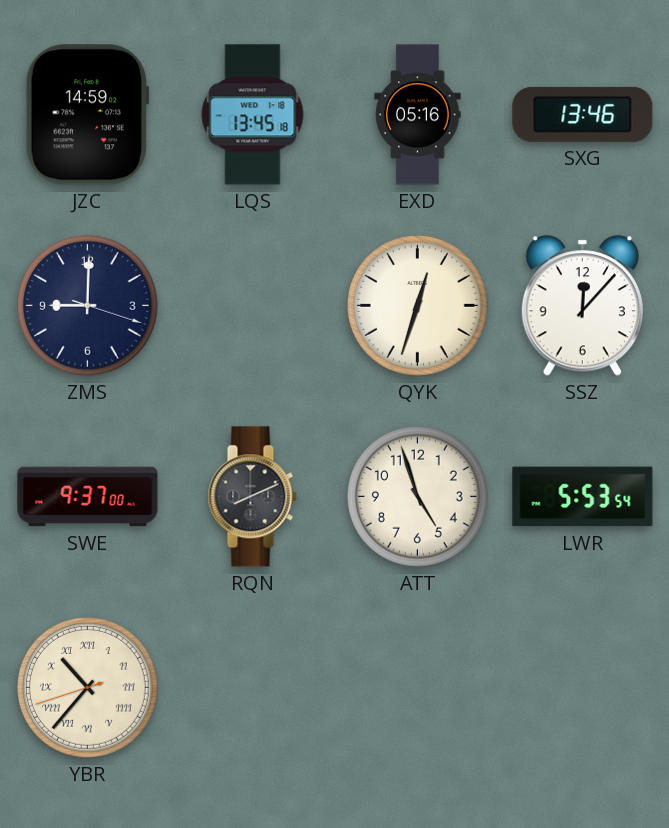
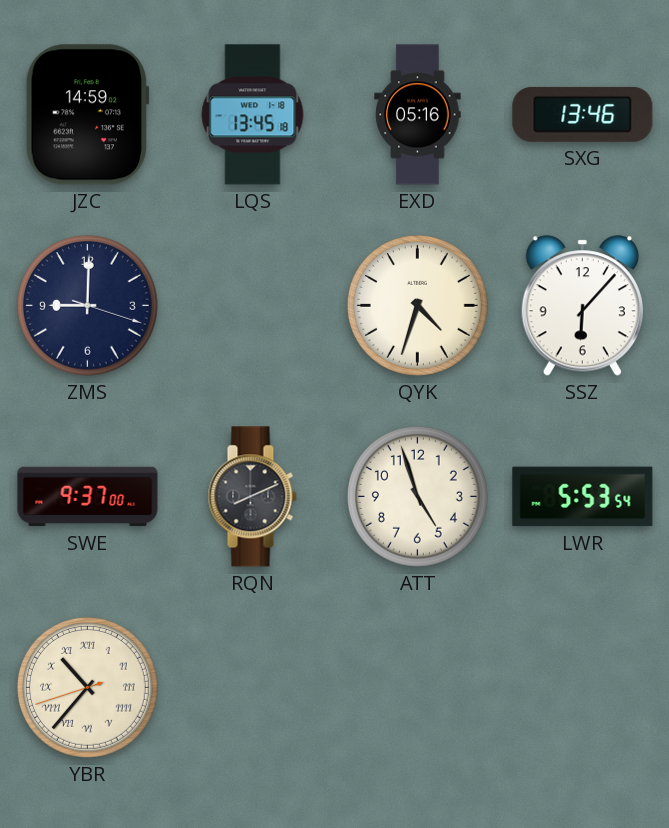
QYK: 12:33 -> 4:33 (417, 305)
SSZ: 12:07 -> 6:07 (582, 306)
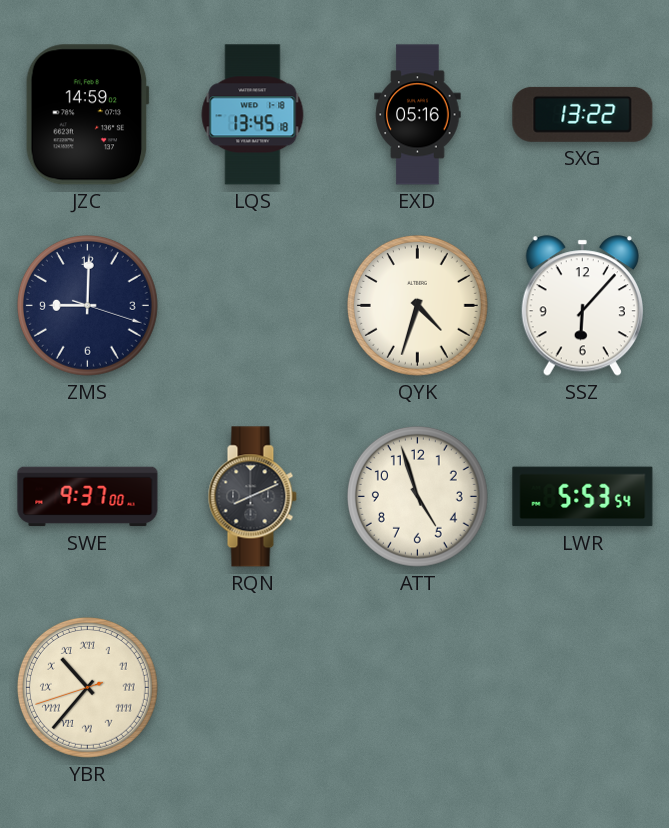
SXG: 13:46 -> 13:22 (583, 114)
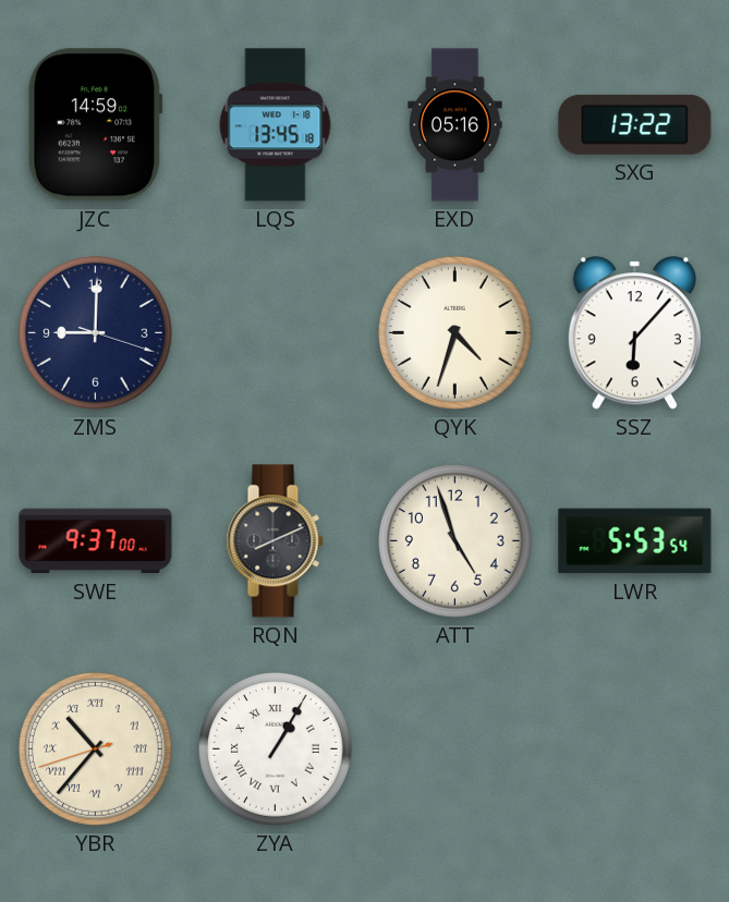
ZYA: none -> 1:05 (275, 748)
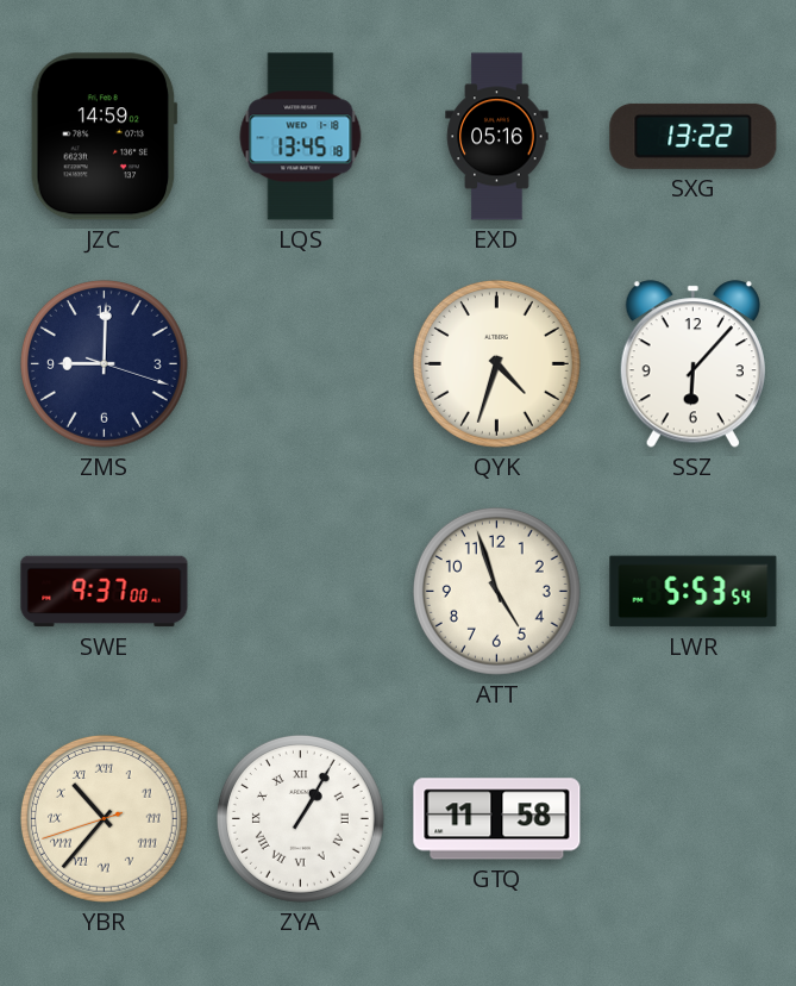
RQN: 8:11 -> none (275, 541)
GTQ: none -> 11:58 (497, 819)
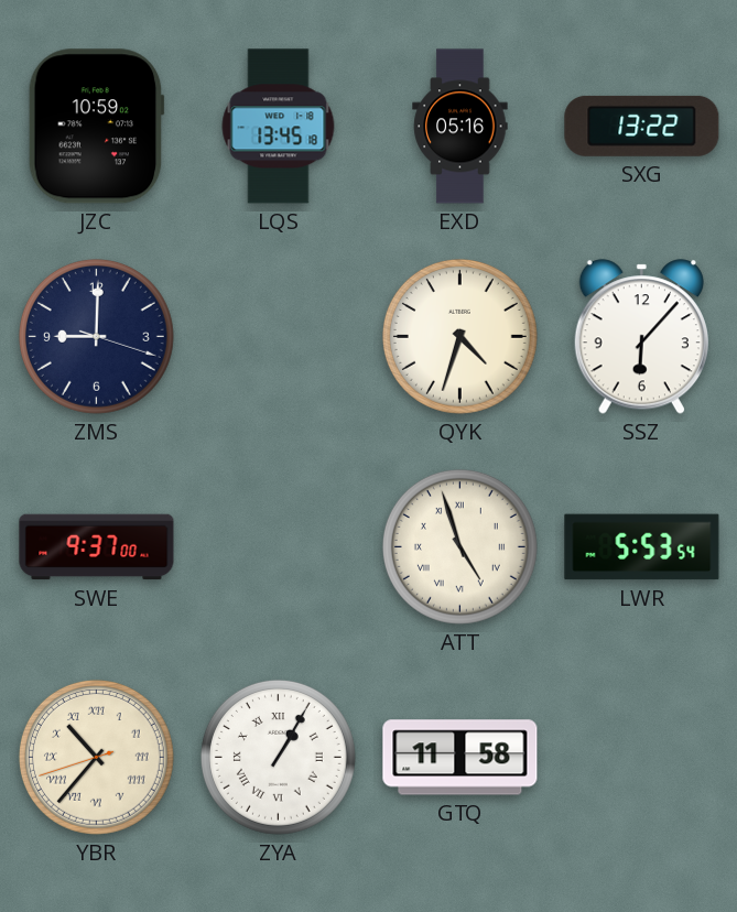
JZC: 14:59 -> 10:59 (96, 127)
ATT numerals: Arabic -> Roman (459, 546)
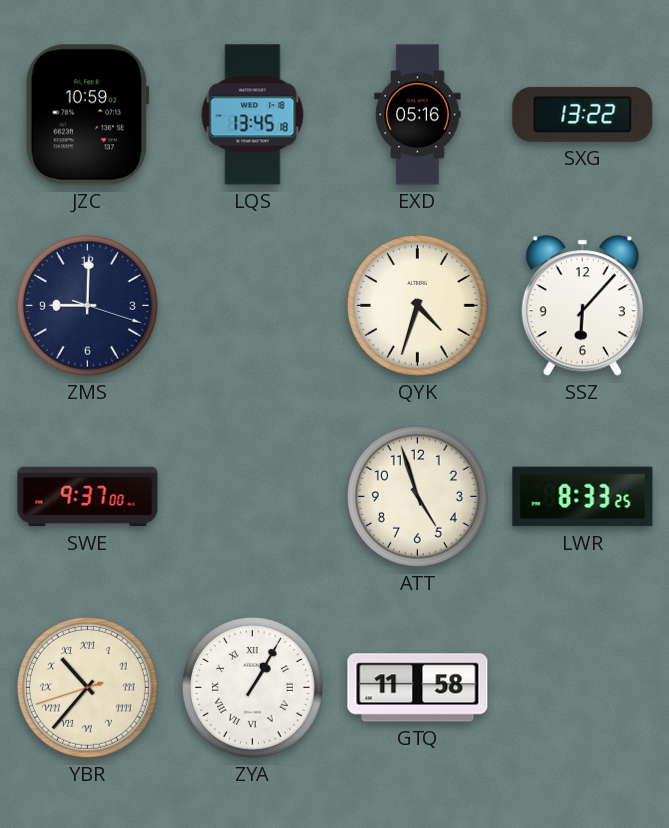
ATT numerals: Roman -> Arabic (417, 496)
LWR: 5:53 -> 8:33 (583, 497)
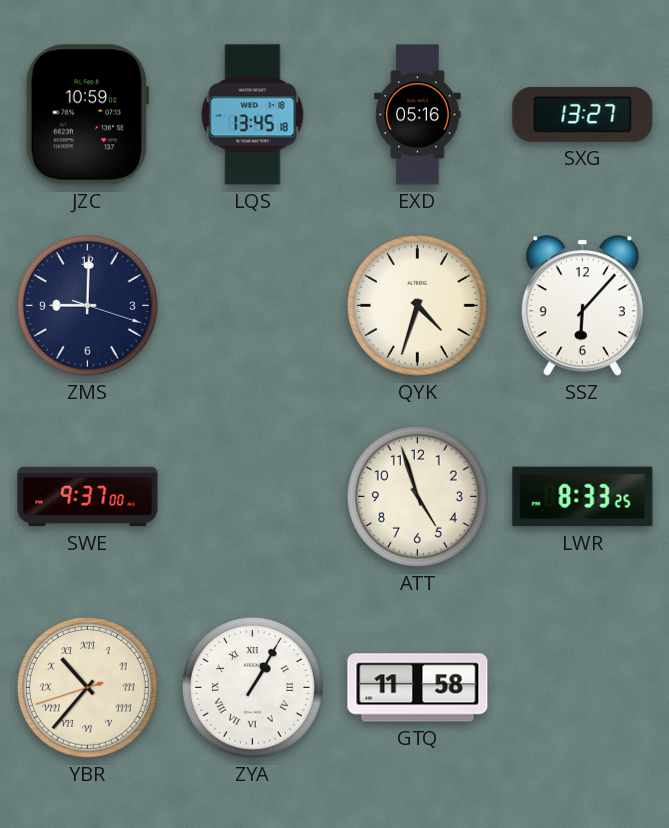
SXG: 13:22 -> 13:27 (583, 114)
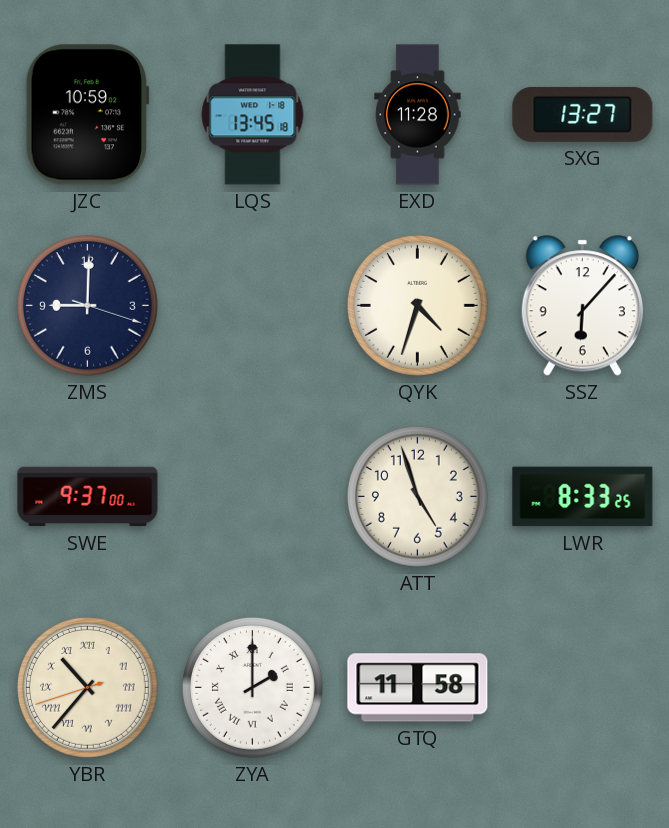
EXD: 05:16 -> 11:28 (418, 115)
ZYA: 1:05 -> 2:00 (252, 687)
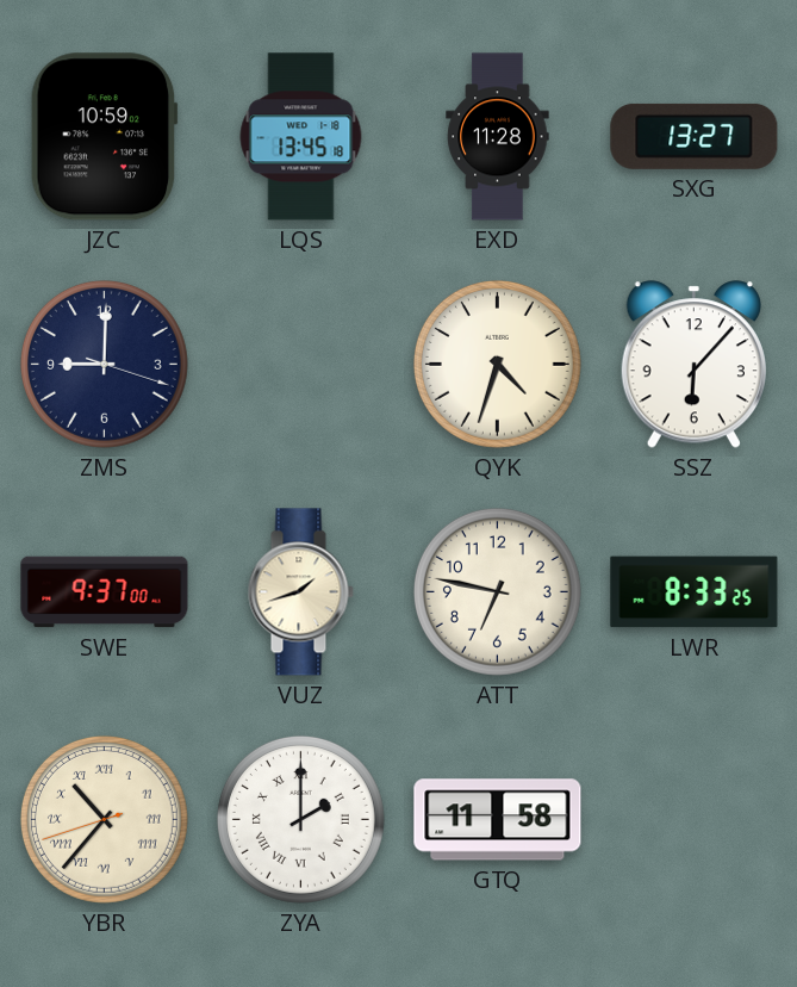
VUZ: none -> 1:42 (300, 592)
ATT: 4:57 -> 6:47 (497, 591)
